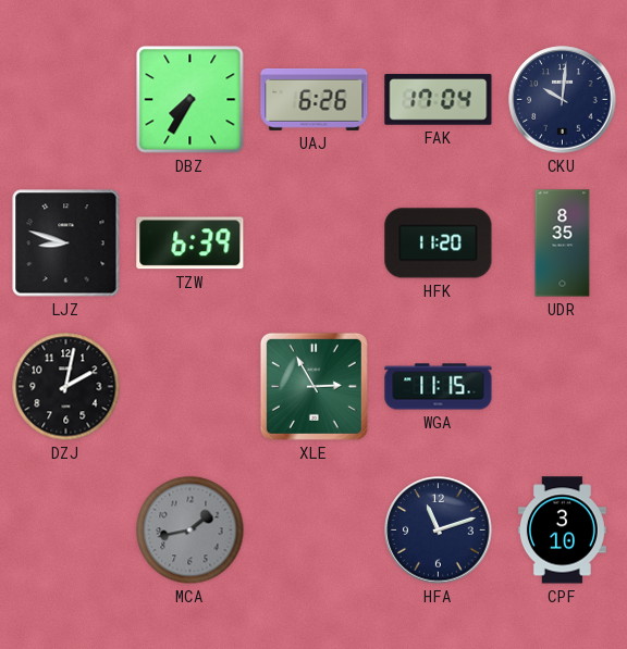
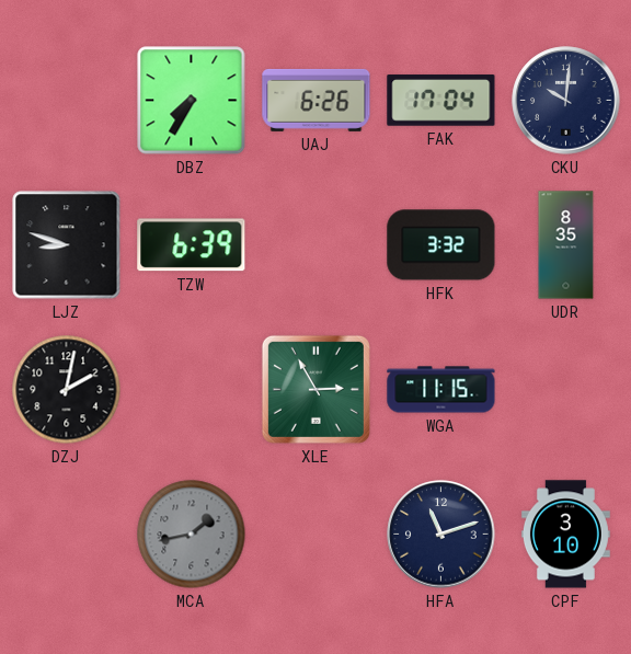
HFK: 11:20 -> 3:32 (441, 245)
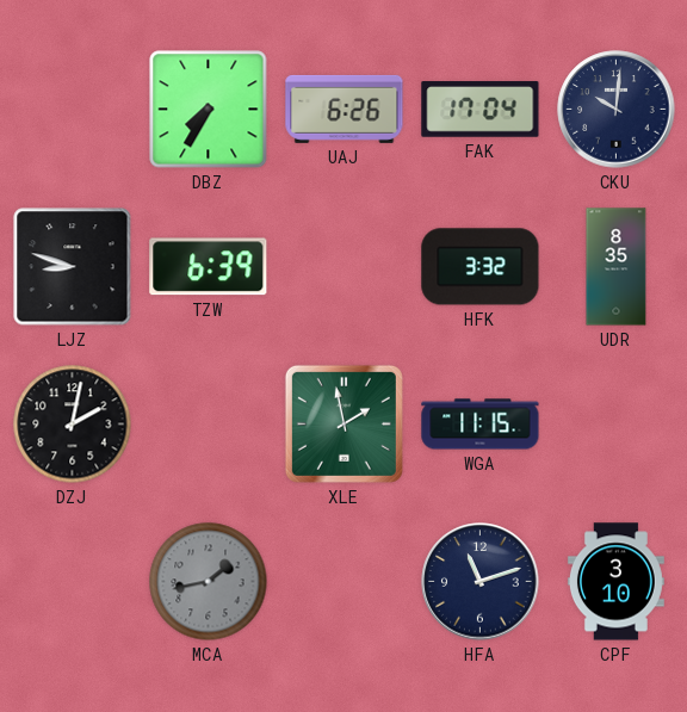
XLE: 2:55 -> 1:58 (343, 423)
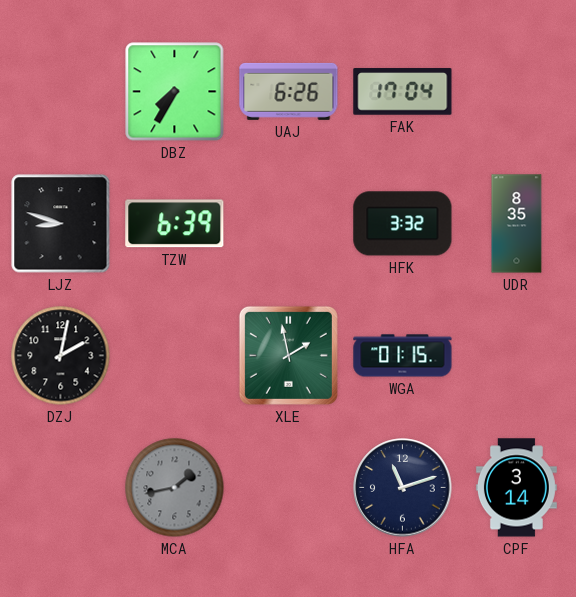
CKU: 10:01 -> none (617, 110)
WGA: 11:15 -> 01:15 (403, 356)
CPF: 3:10 -> 3:14 (516, 488)
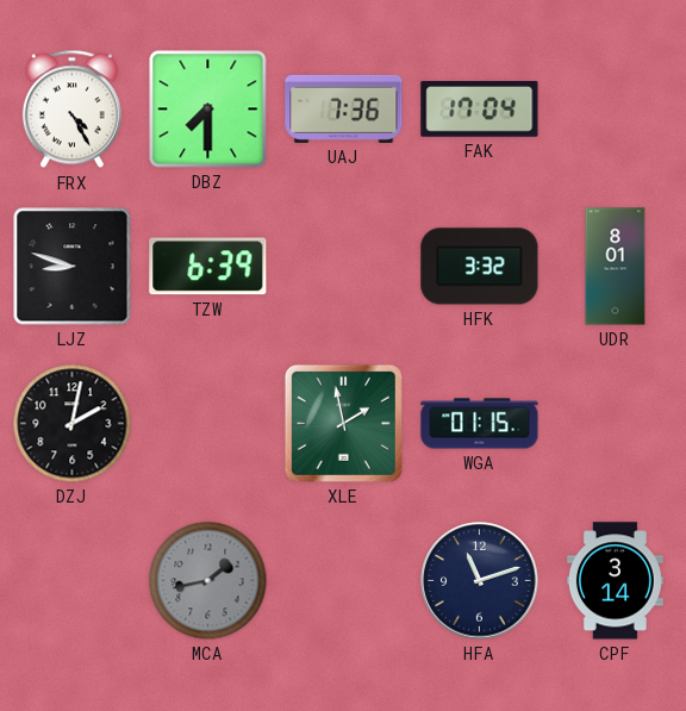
FRX: none -> 4:25 (71, 110)
DBZ: 7:35 -> 7:30 (208, 110)
UAJ: 6:26 -> 7:36 (344, 108)
UDR: 8:35 -> 8:01 (616, 267)
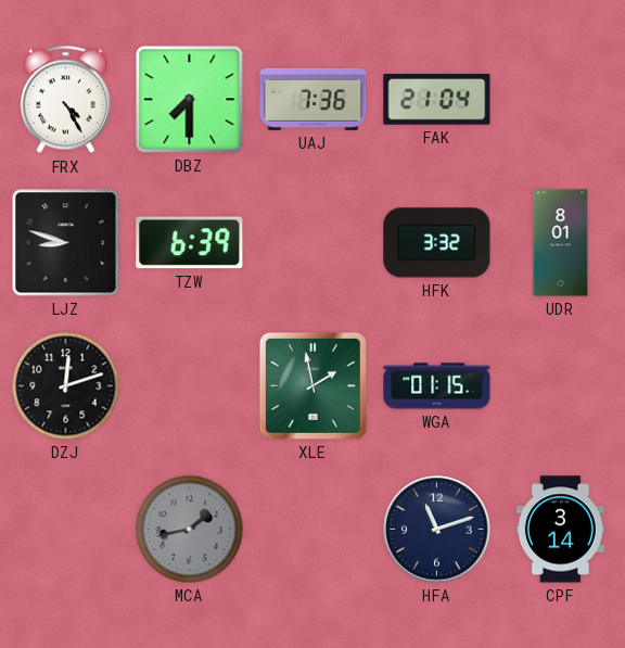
FAK: 17:04 -> 21:04 (437, 100)
DZJ: 2:02 -> 12:12 (66, 386)
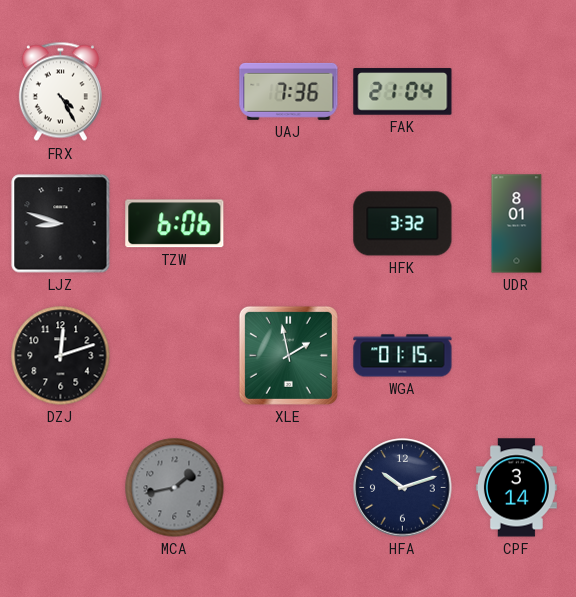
DBZ: 7:30 -> none (190, 100)
TZW: 6:39 -> 6:06 (175, 224)
HFA: 11:12 -> 10:12 (403, 488)
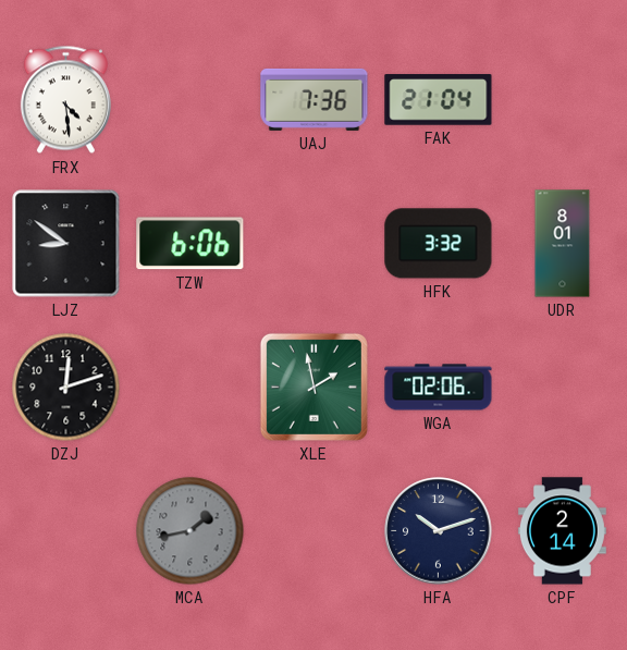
FRX: 4:25 -> 4:29 (65, 100)
LJZ: 8:48 -> 8:51 (66, 244)
WGA: 01:15 -> 02:06 (439, 388)
CPF: 3:14 -> 2:14 (562, 531)
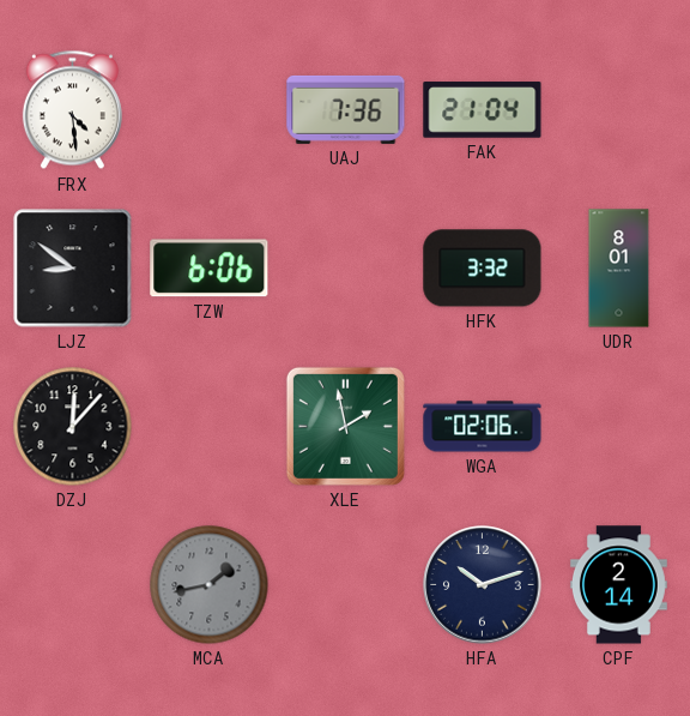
DZJ: 12:12 -> 12:07 (73, 427)
